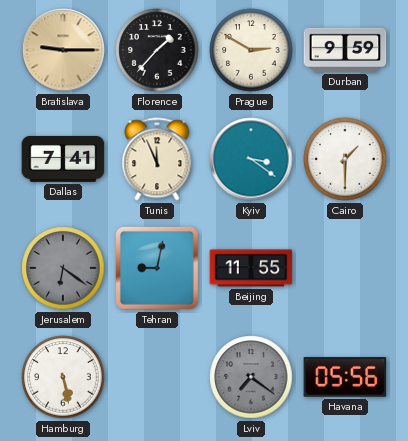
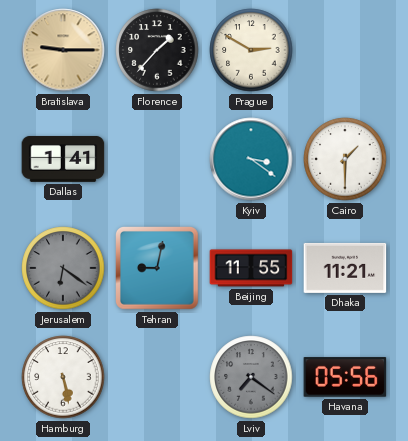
Durban: 9:59 -> none (345, 50)
Dallas: 7:41 -> 1:41 (63, 159)
Tunis: 11:56 -> none (157, 159)
Dhaka: none -> 11:21 (345, 268)
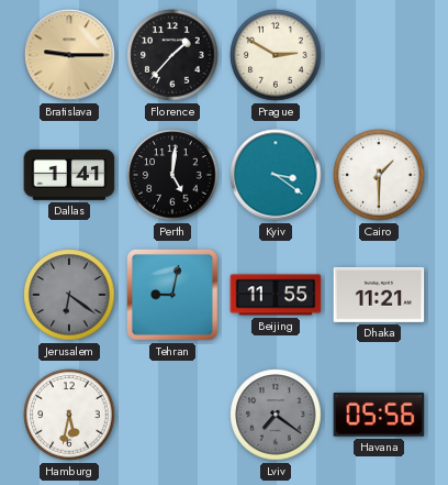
Perth: none -> 5:01 (172, 175)
Hamburg: 5:28 -> 5:32 (69, 415)
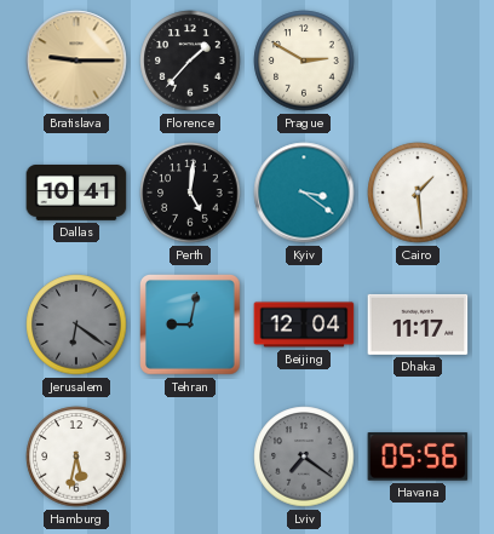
Dallas: 1:41 -> 10:41 (76, 193)
Cairo: 1:30 -> 1:29 (418, 193)
Beijing: 11:55 -> 12:04 (304, 325)
Dhaka: 11:21 -> 11:17 (418, 325)
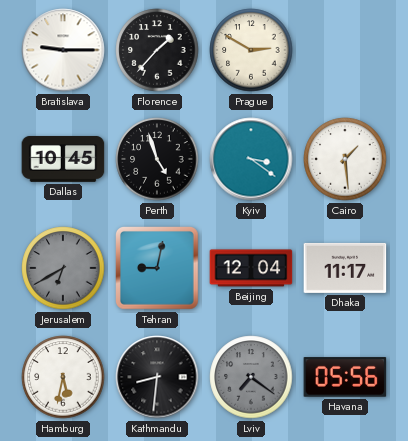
Bratislava dial: champagne -> white (63, 50)
Dallas: 10:41 -> 10:45 (63, 159)
Perth: 5:01 -> 4:57 (157, 159)
Jerusalem: 6:21 -> 6:40 (63, 268)
Kathmandu: none -> 8:31 (157, 377)
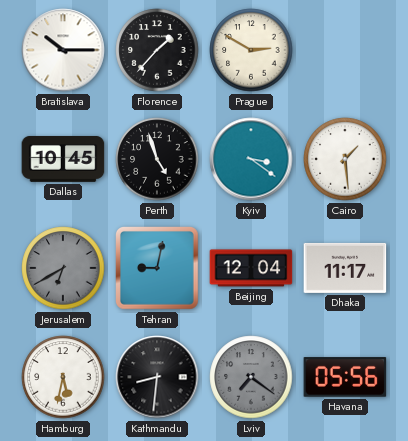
Bratislava: 9:15 -> 10:15 (63, 50)
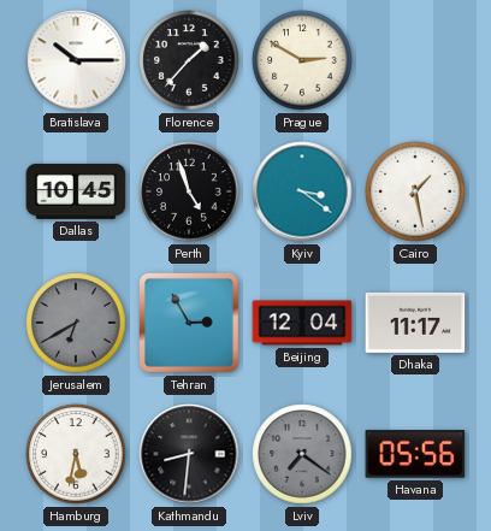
Cairo: 1:29 -> 1:28 (415, 191)
Tehran: 9:02 -> 2:55 (190, 324)
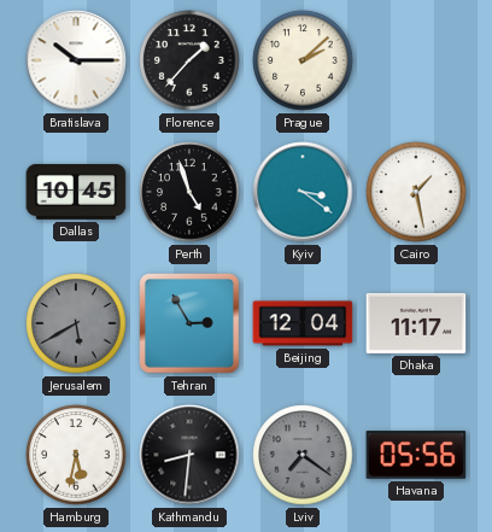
Prague: 2:50 -> 2:08 (303, 60)
Jerusalem: 6:40 -> 5:40 (76, 323)
